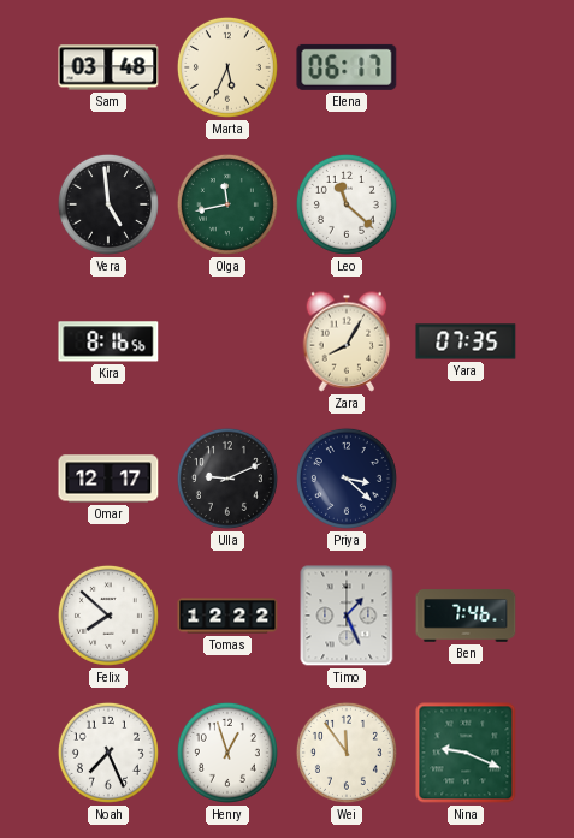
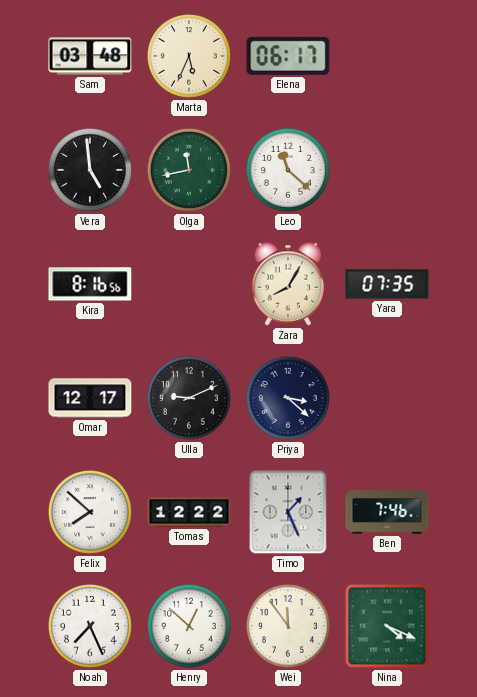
Henry: 12:57 -> 12:52 (189, 626)
Nina: 9:19 -> 4:19 (387, 626)
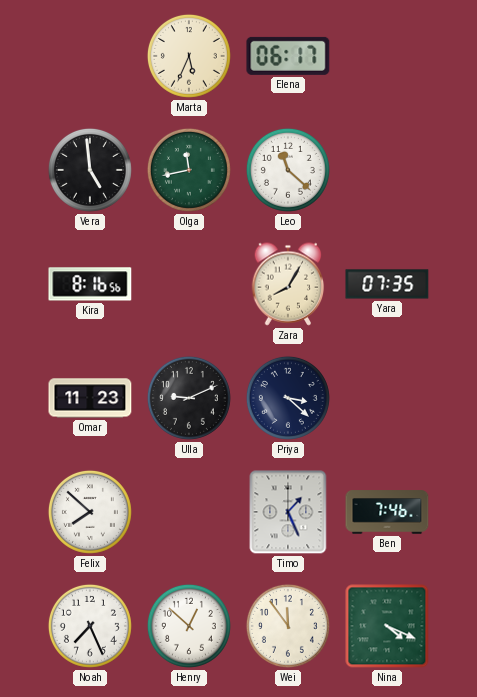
Sam: 03:48 -> none (90, 56)
Omar: 12:17 -> 11:23 (90, 398)
Tomas: 12:22 -> none (189, 512)
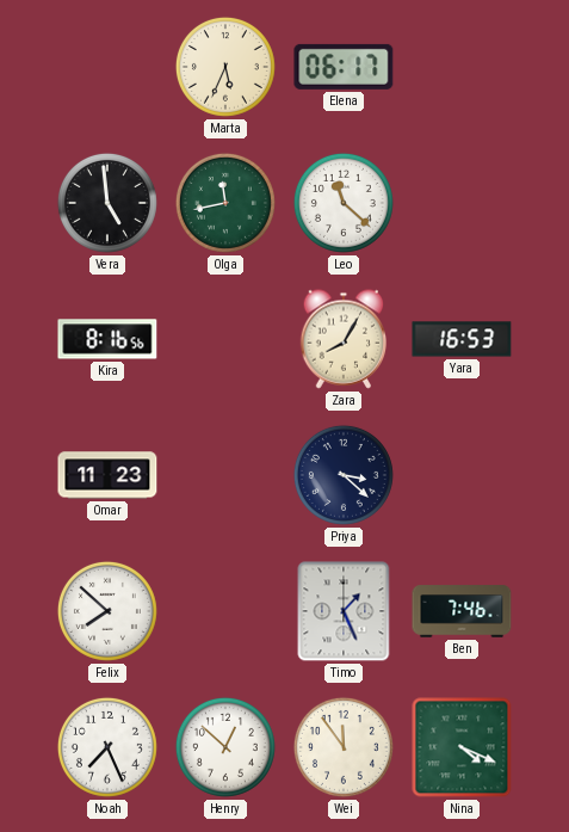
Yara: 07:35 -> 16:53 (462, 339)
Ulla: 9:11 -> none (189, 398)
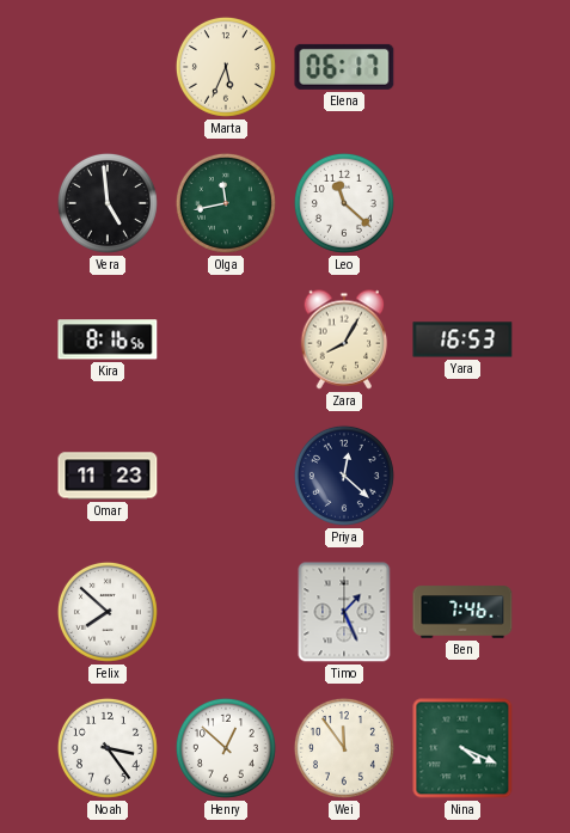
Priya: 3:22 -> 12:22 (344, 476)
Noah: 7:26 -> 3:24 (108, 748)
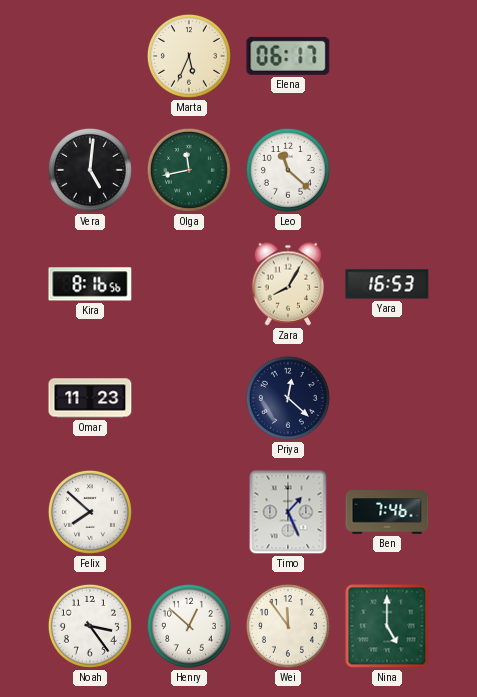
Vera: 4:59 -> 5:01 (90, 170)
Nina: 4:19 -> 5:00 (387, 626)
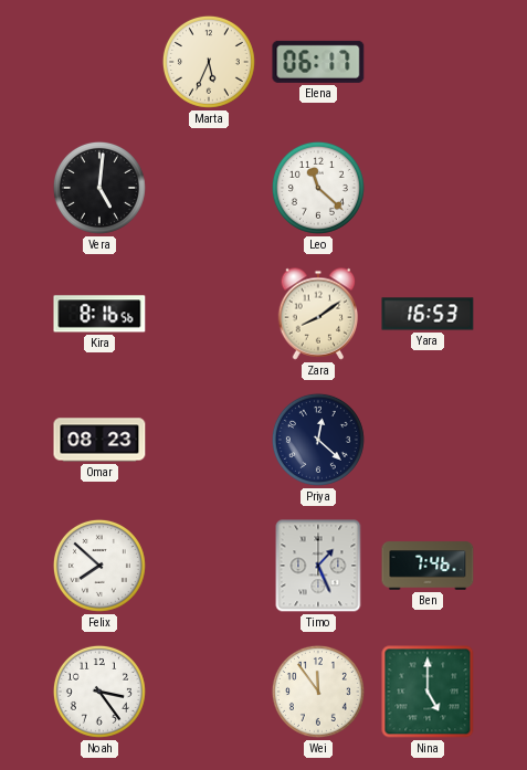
Olga: 11:43 -> none (189, 170)
Zara: 8:05 -> 8:09 (318, 314)
Omar: 11:23 -> 08:23 (99, 440)
Henry: 12:52 -> none (189, 626)
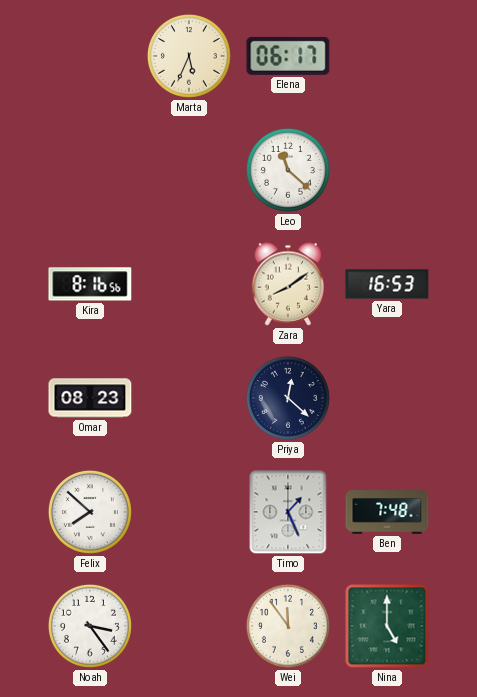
Vera: 5:01 -> none (99, 188)
Ben: 7:46 -> 7:48 (387, 512)
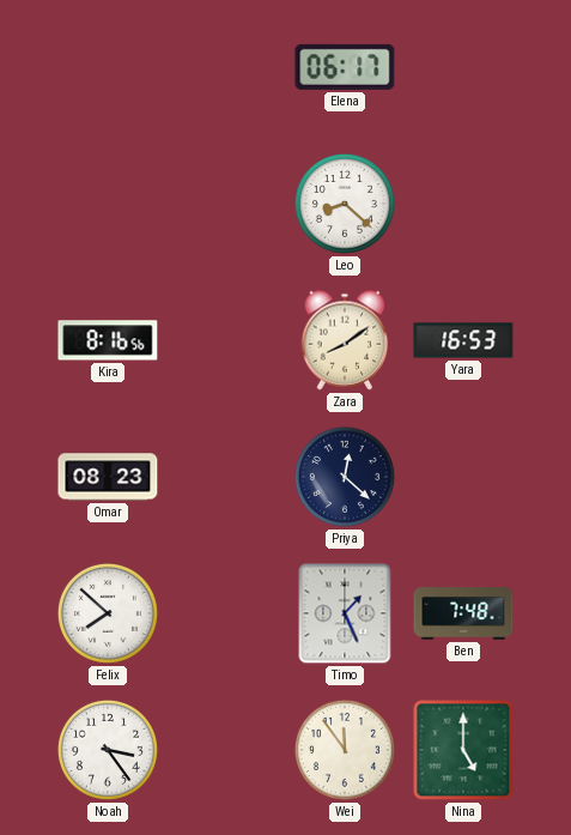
Marta: 5:34 -> none (189, 56)
Leo: 11:22 -> 8:22 (345, 204)
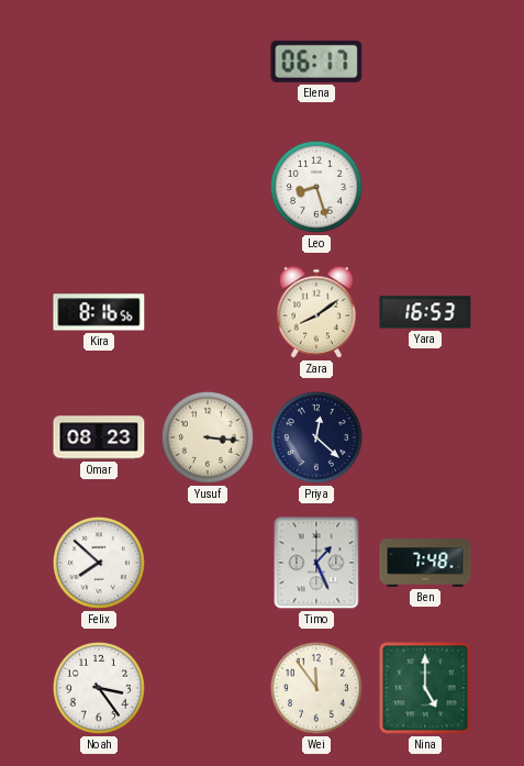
Leo: 8:22 -> 8:27 (316, 187)
Yusuf: none -> 3:16 (208, 437)
